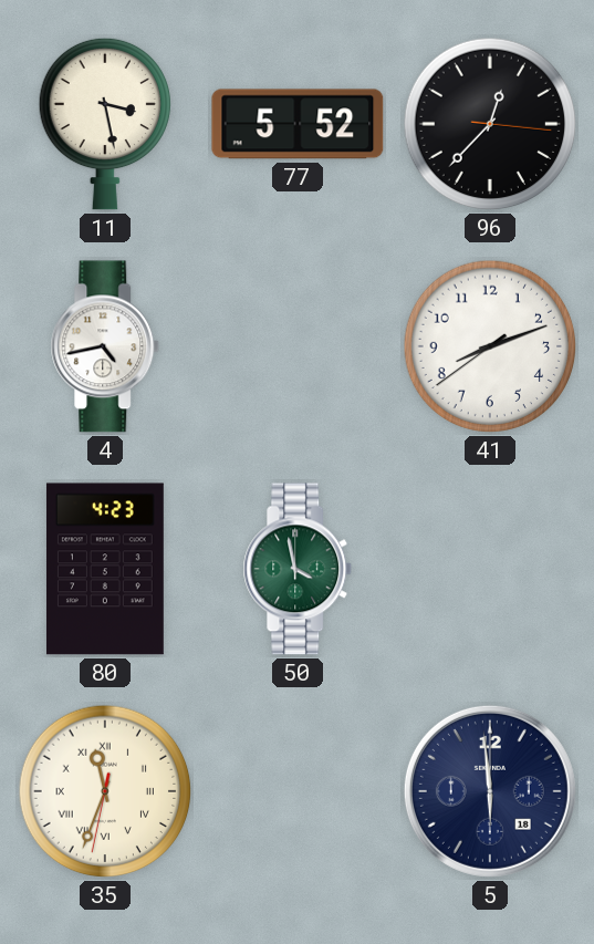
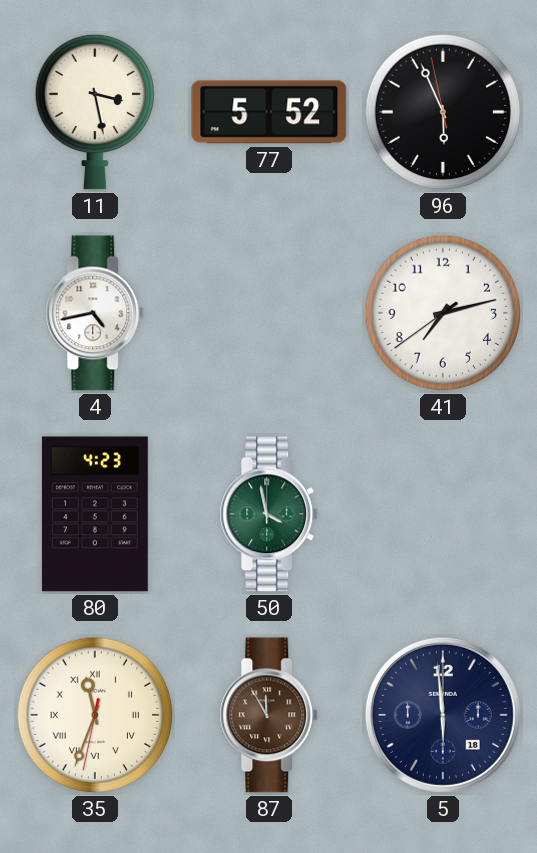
96: 12:37 -> 5:55 (443, 112)
41: 8:11 -> 7:12 (443, 313)
87: none -> 11:55 (269, 715)
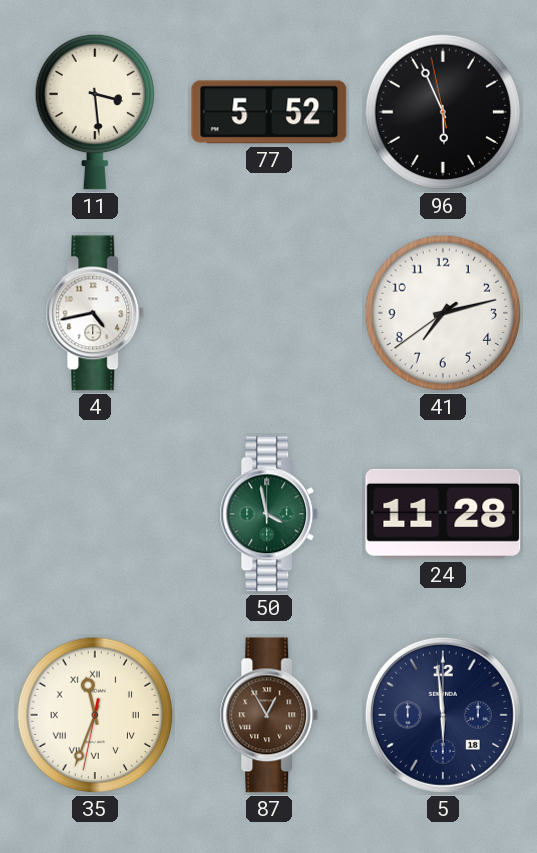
11: 3:28 -> 3:29 (94, 112)
80: 4:23 -> none (95, 514)
24: none -> 11:28 (443, 514)
87: 11:55 -> 12:55 (269, 715)
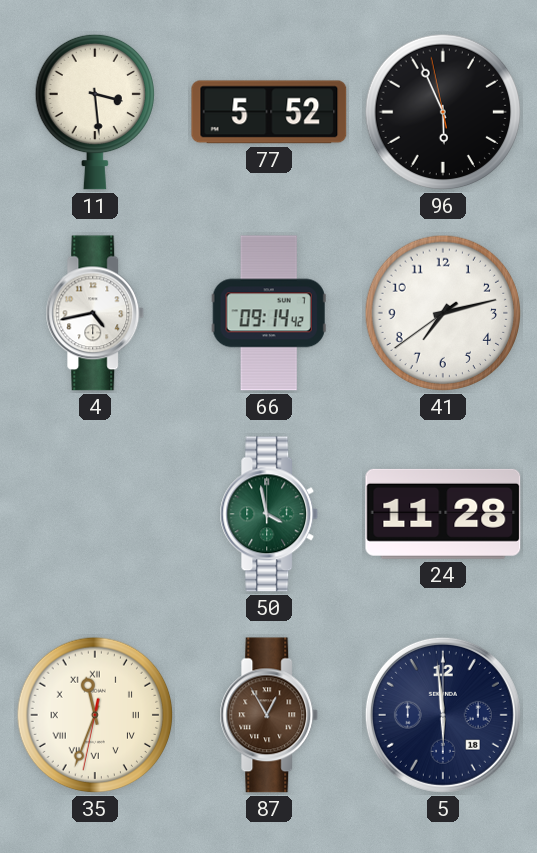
66: none -> 09:14 (269, 313)
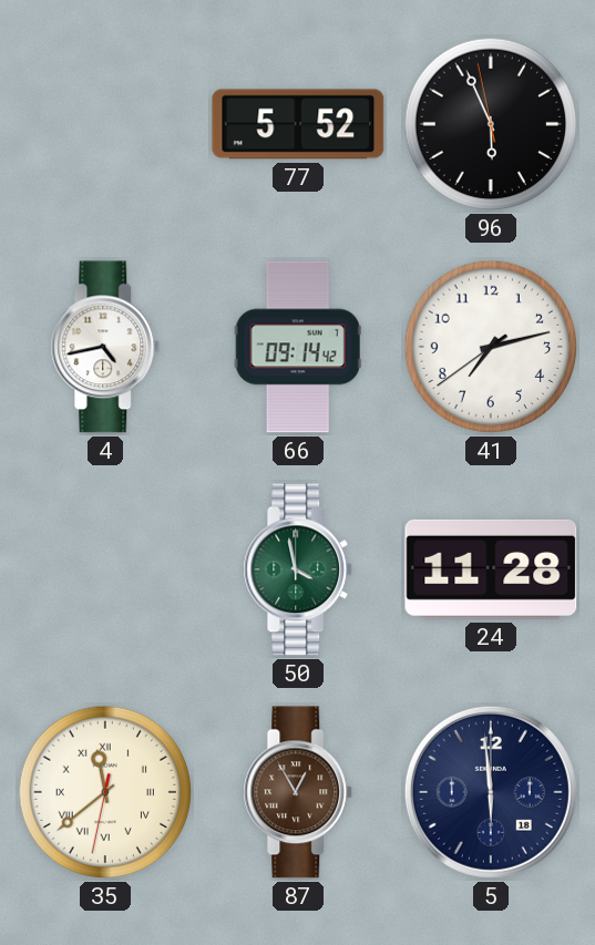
11: 3:29 -> none (94, 112)
35: 11:33 -> 11:38 (105, 792)
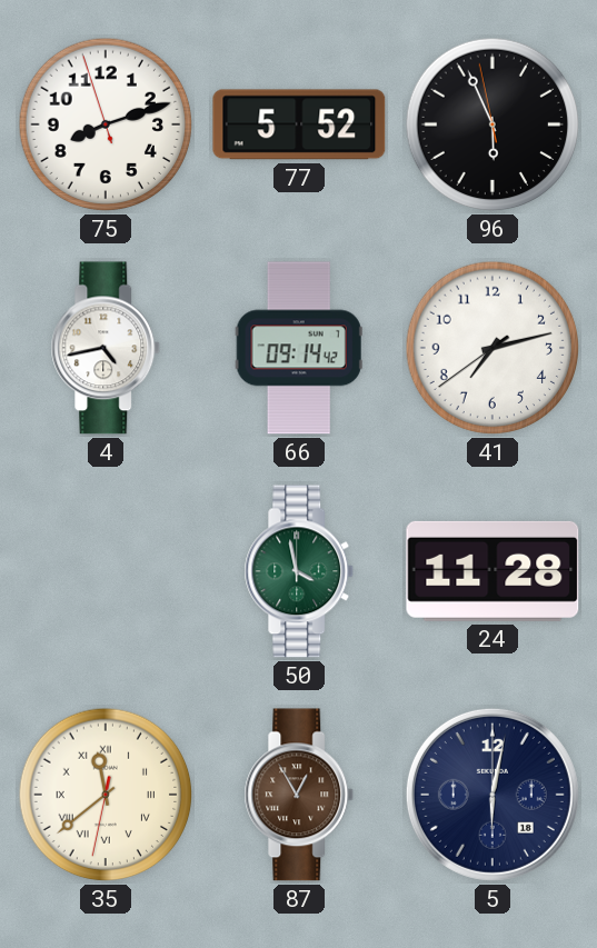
75: none -> 8:11 (106, 124)
5: 5:59 -> 6:02 (492, 795)
